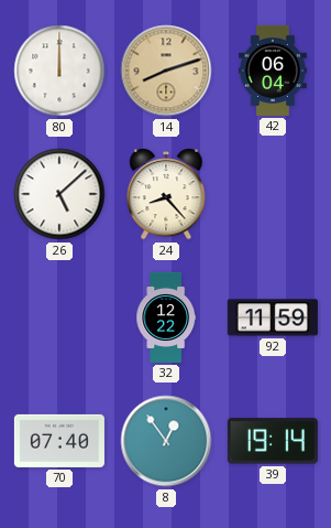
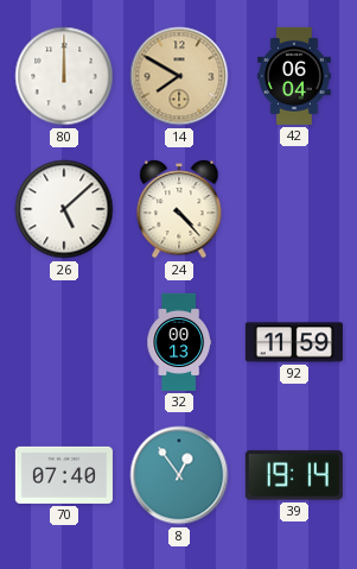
14: 8:12 -> 7:50 (179, 76)
24: 8:23 -> 4:23 (179, 209)
32: 12:22 -> 00:13 (179, 342)
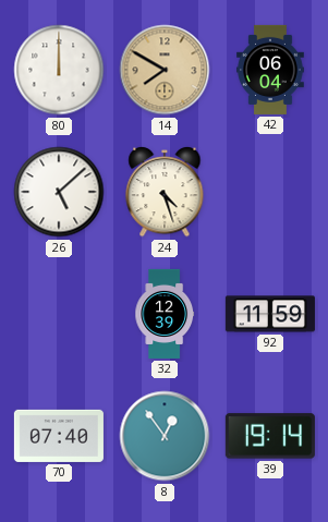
24: 4:23 -> 4:27 (165, 192)
32: 00:13 -> 12:39 (165, 314)
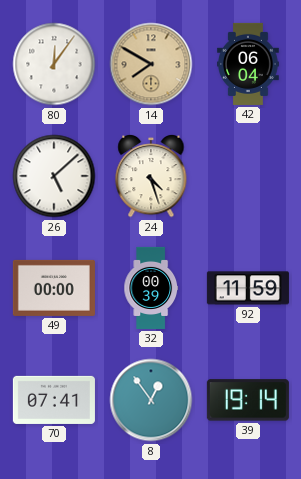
80: 12:00 -> 12:06 (54, 64)
49: none -> 00:00 (54, 288)
32: 12:39 -> 00:39 (151, 288)
70: 07:40 -> 07:41 (54, 400)
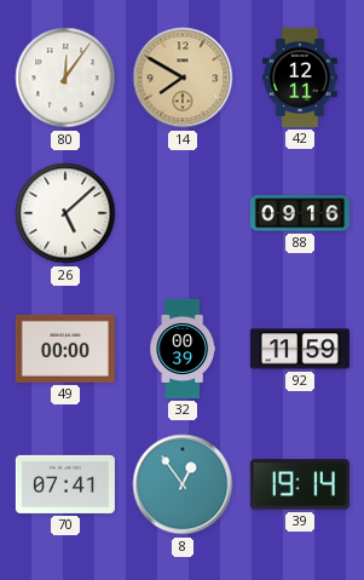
42: 06:04 -> 12:11 (301, 77)
24: 4:27 -> none (151, 176)
88: none -> 09:16 (300, 213)
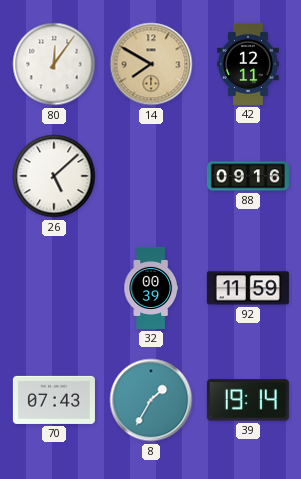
49: 00:00 -> none (65, 349)
70: 07:41 -> 07:43 (54, 400)
8: 12:54 -> 1:35 (151, 400)
